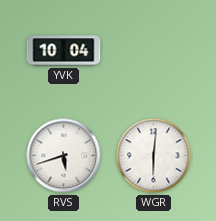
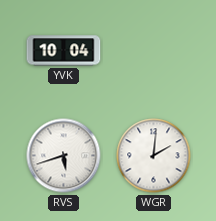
WGR: 6:01 -> 2:01 (154, 156)
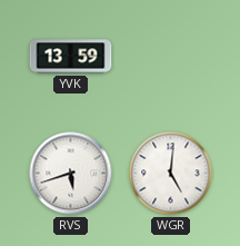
YVK: 10:04 -> 13:59 (71, 57)
WGR: 2:01 -> 5:01 (171, 174)
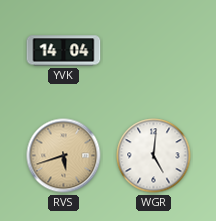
YVK: 13:59 -> 14:04 (64, 51)
RVS dial: white -> champagne (64, 156)
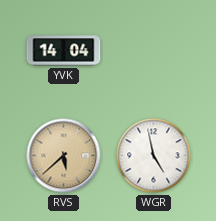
RVS: 5:42 -> 5:38 (64, 156)
WGR: 5:01 -> 4:58 (154, 156)
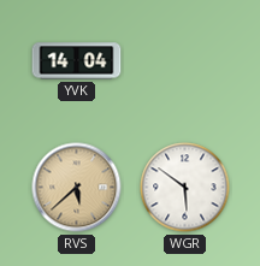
WGR: 4:58 -> 5:51 (185, 188)
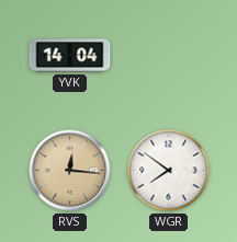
RVS: 5:38 -> 12:16 (70, 171)
WGR: 5:51 -> 7:51 (169, 171)
